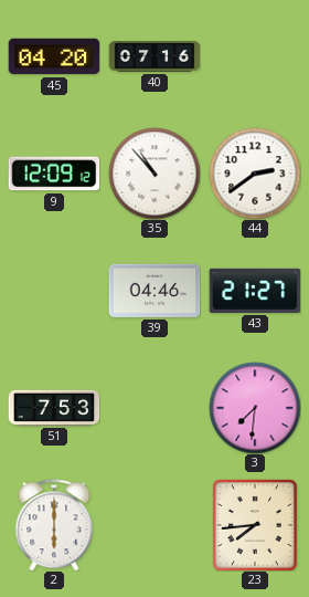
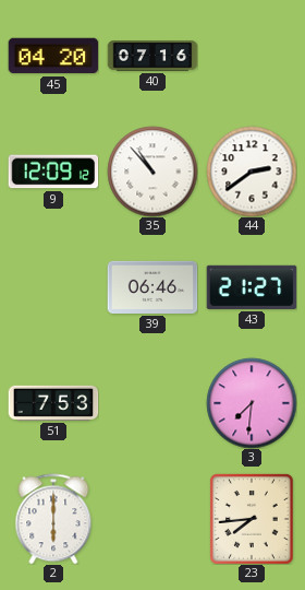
39: 04:46 -> 06:46 (152, 287)
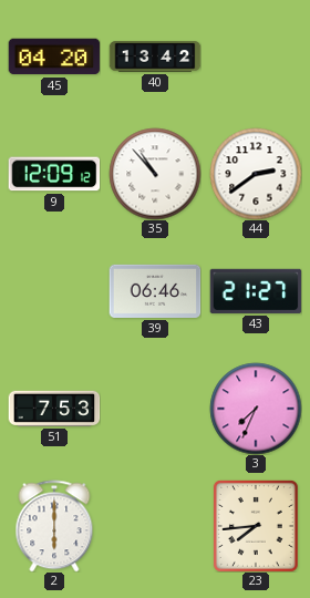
40: 07:16 -> 13:42 (155, 56)
3: 7:31 -> 7:34 (256, 409)
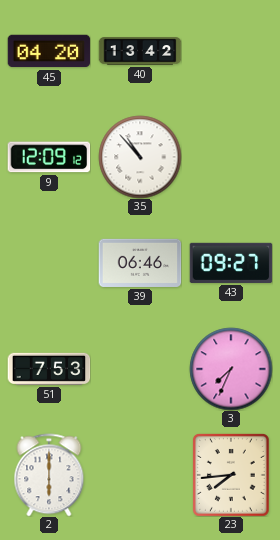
44: 2:39 -> none (256, 174)
43: 21:27 -> 09:27 (231, 263)
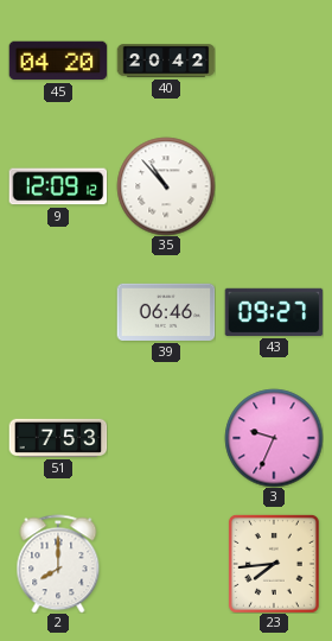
40: 13:42 -> 20:42 (166, 61)
3: 7:34 -> 9:34 (274, 438)
2: 6:00 -> 8:00 (58, 564)
